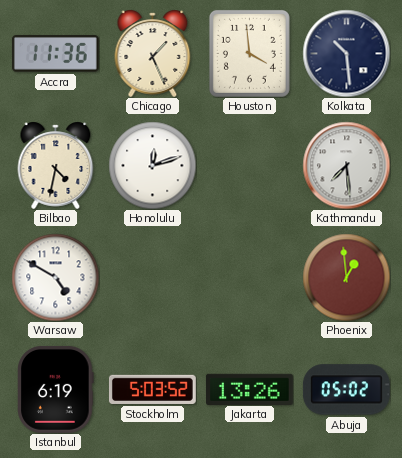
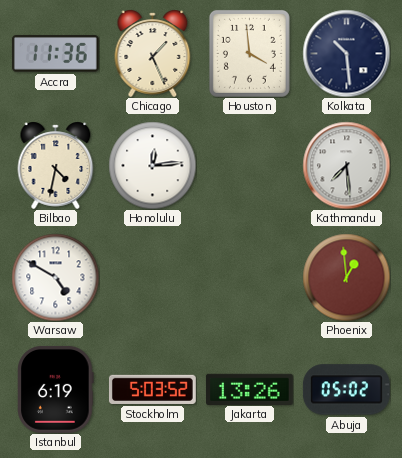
Honolulu: 12:12 -> 12:14 (152, 165)
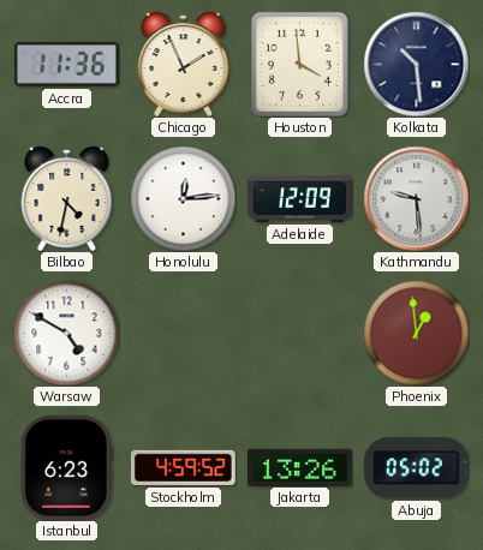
Chicago: 1:26 -> 1:56 (184, 64)
Adelaide: none -> 12:09 (300, 199)
Kathmandu: 7:29 -> 9:29 (416, 198)
Istanbul: 6:19 -> 6:23 (67, 467)
Stockholm: 5:03 -> 4:59 (183, 467)
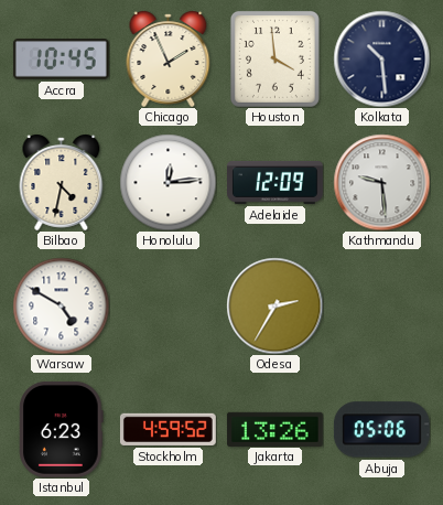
Accra: 11:36 -> 10:45 (61, 60)
Odesa: none -> 2:35 (274, 305)
Phoenix: 12:59 -> none (416, 333)
Abuja: 05:02 -> 05:06 (381, 430)
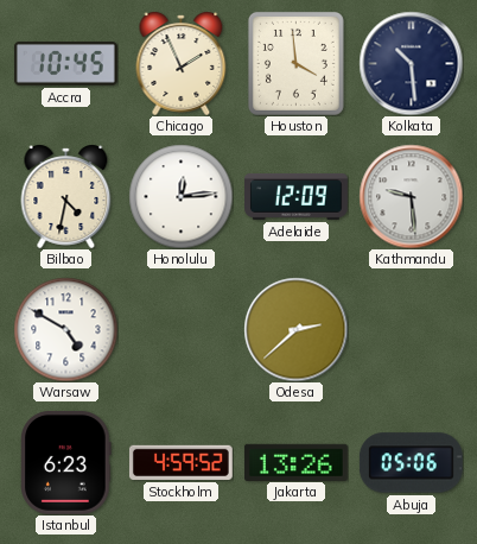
Odesa: 2:35 -> 2:38 (295, 329)
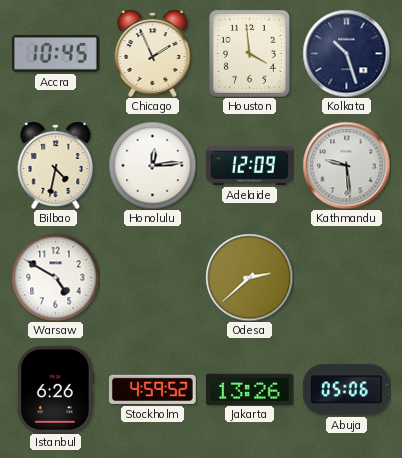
Kolkata: 10:29 -> 10:27 (346, 53)
Istanbul: 6:23 -> 6:26 (56, 389)
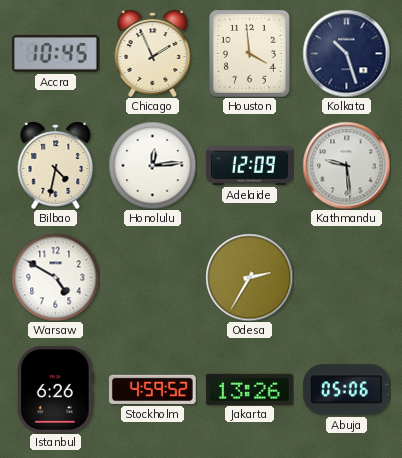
Odesa: 2:38 -> 2:35 (249, 277)
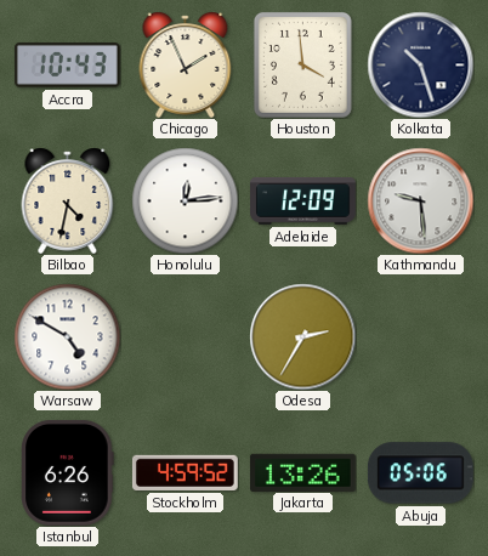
Accra: 10:45 -> 10:43 (67, 66)
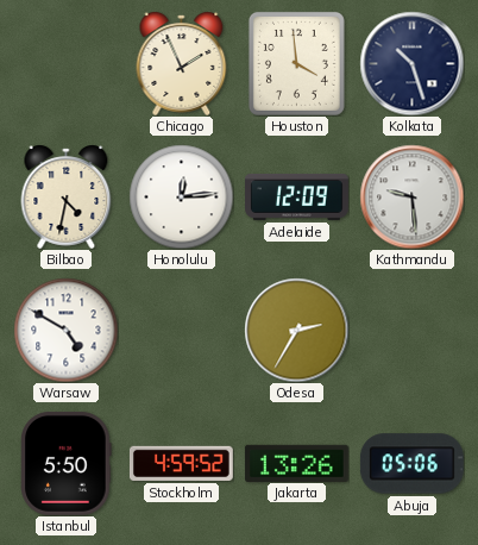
Accra: 10:43 -> none (67, 66)
Istanbul: 6:26 -> 5:50 (67, 463)
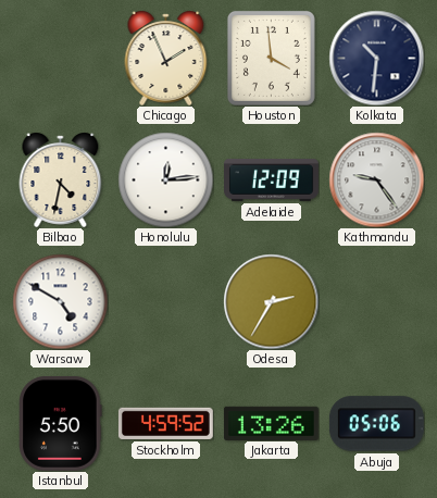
Kolkata: 10:27 -> 10:31 (376, 58)
Kathmandu: 9:29 -> 9:24 (376, 179)
